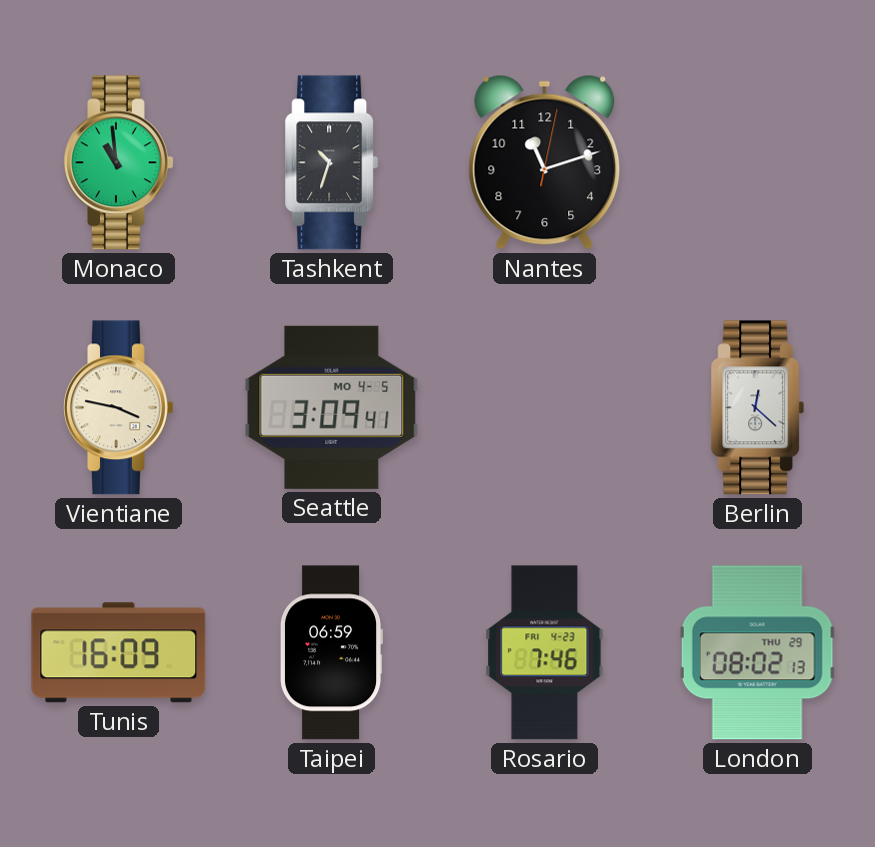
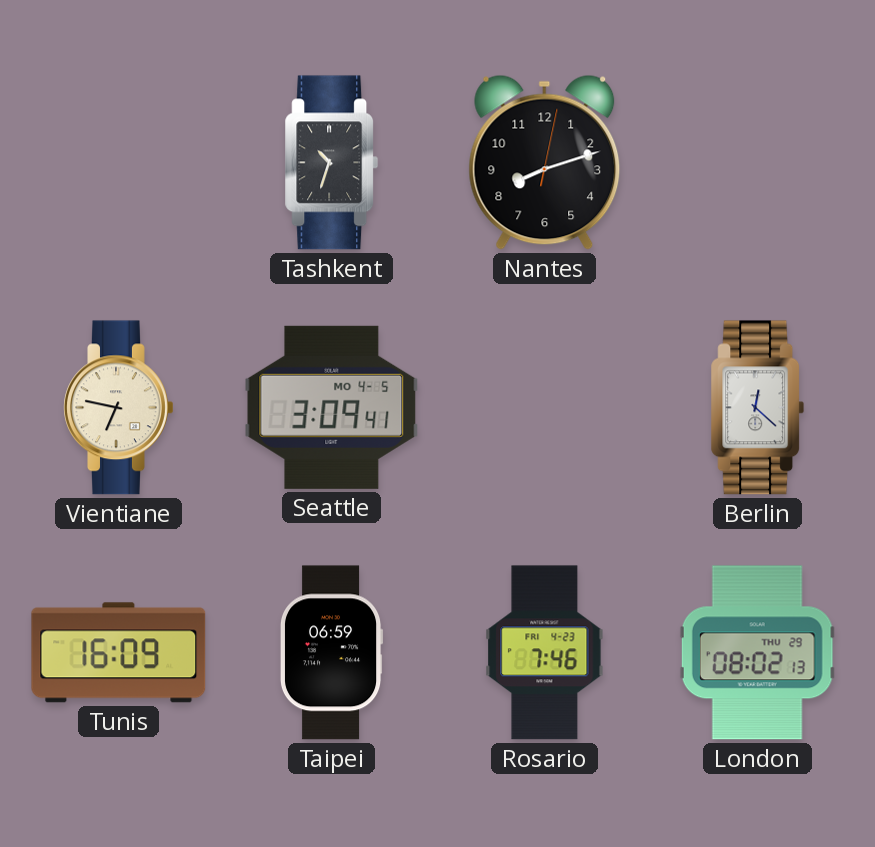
Monaco: 10:59 -> none (119, 163)
Nantes: 11:12 -> 8:12 (545, 162)
Vientiane: 3:47 -> 6:47 (119, 408)
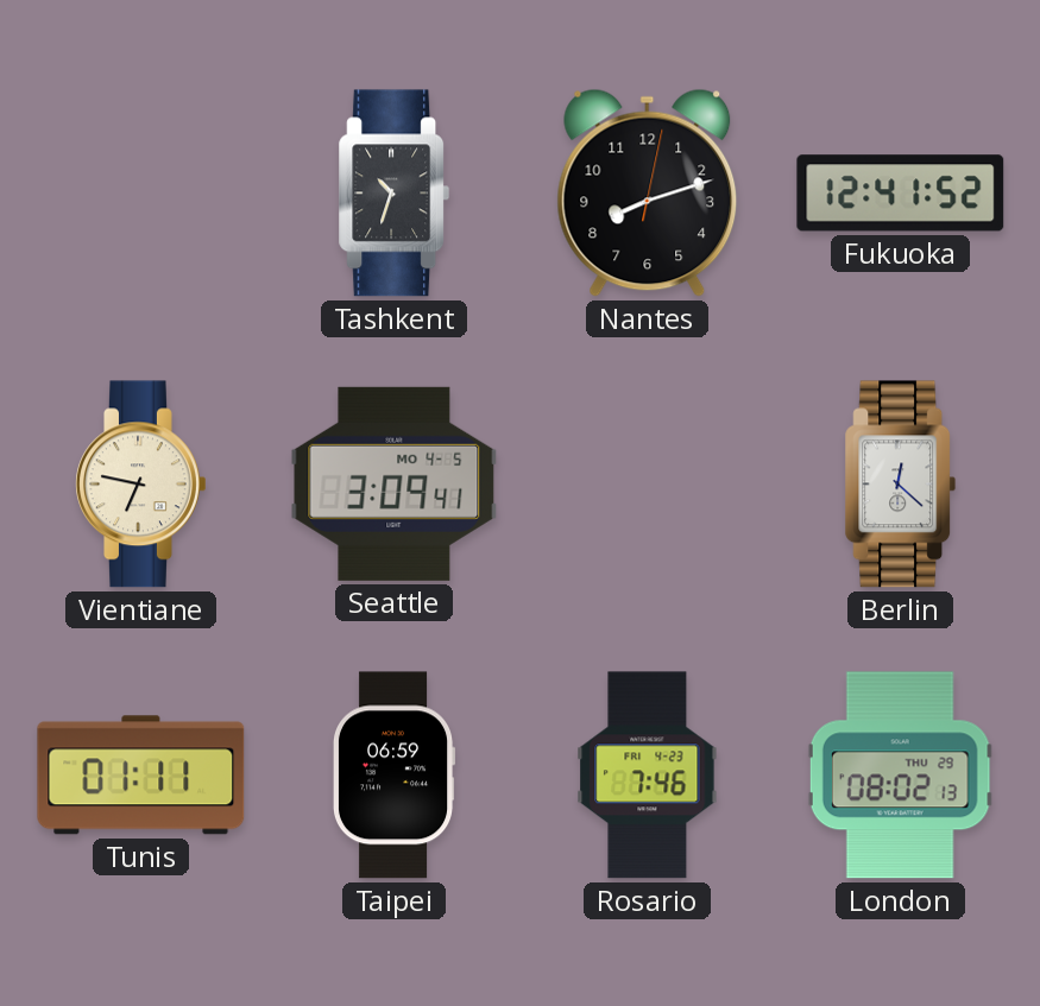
Fukuoka: none -> 12:41 (901, 194)
Tunis: 16:09 -> 01:11 (141, 776)
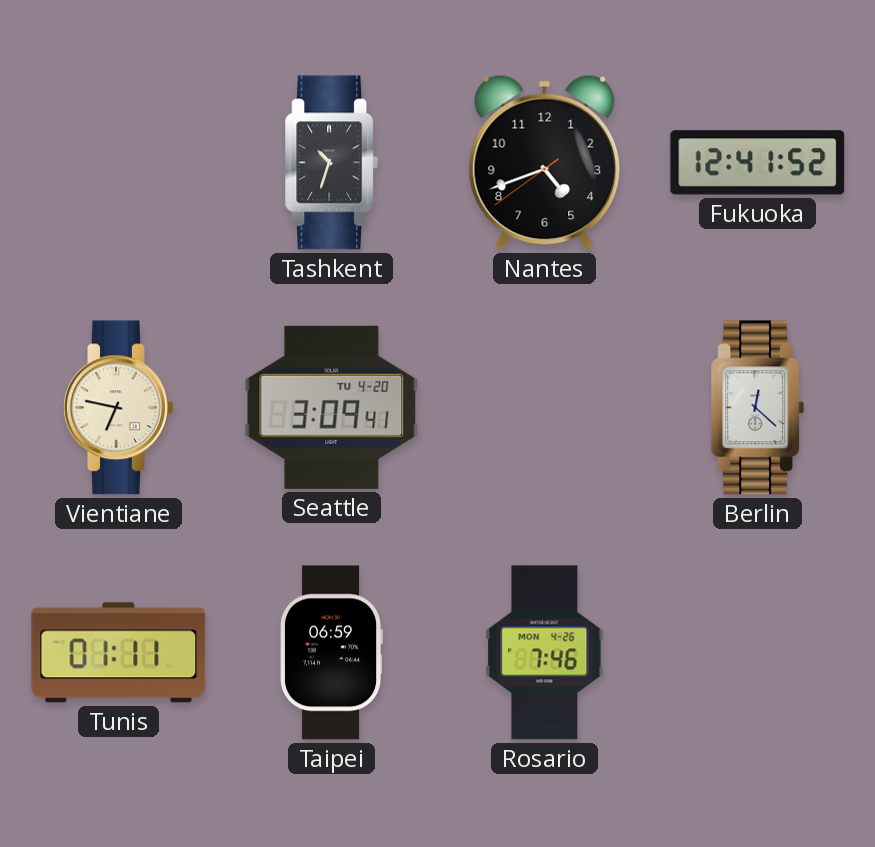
Nantes: 8:12 -> 4:41 (545, 162)
Seattle date: MO 4-5 -> TU 4-20 (332, 407)
Rosario date: FRI 4-23 -> MON 4-26 (545, 653)
London: 08:02 -> none (900, 776)
